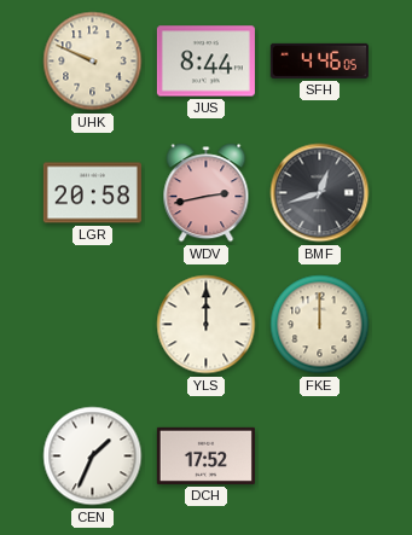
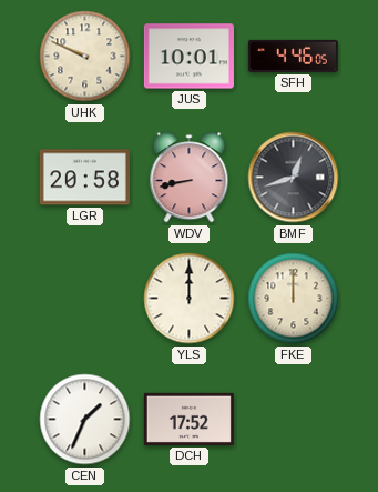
JUS: 8:44 -> 10:01 (188, 57)
WDV: 2:43 -> 8:43 (190, 178)
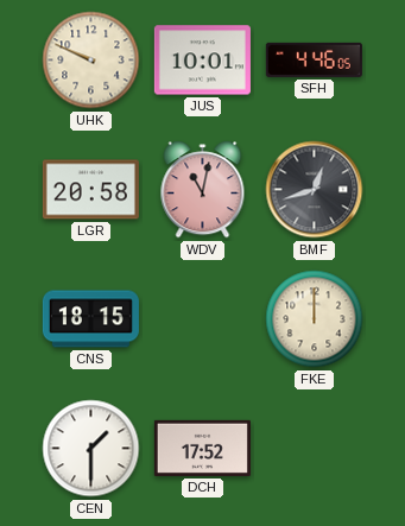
WDV: 8:43 -> 11:02 (203, 190)
CNS: none -> 18:15 (90, 319)
YLS: 12:00 -> none (190, 299)
CEN: 1:34 -> 1:30 (91, 449)
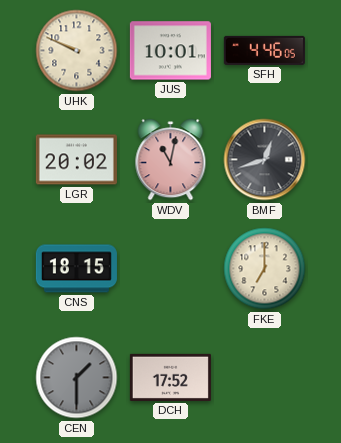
LGR: 20:58 -> 20:02 (76, 160)
FKE: 12:00 -> 7:00 (265, 269)
CEN dial: white -> grey (77, 378)
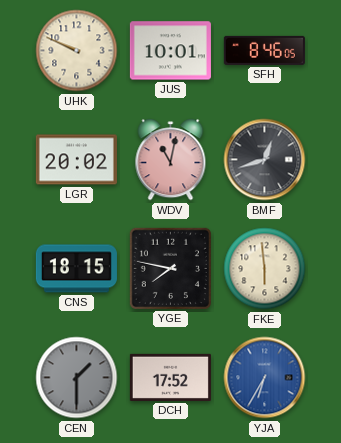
SFH: 4:46 -> 8:46 (264, 50)
YGE: none -> 7:47 (170, 268)
FKE: 7:00 -> 5:59 (265, 269)
YJA: none -> 6:35 (265, 378)
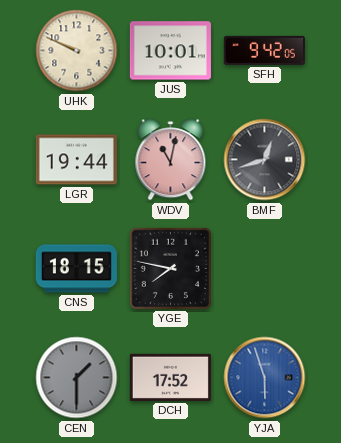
SFH: 8:46 -> 9:42 (264, 50)
LGR: 20:02 -> 19:44 (76, 160)
FKE: 5:59 -> none (265, 269)
YJA: 6:35 -> 5:57 (265, 378)
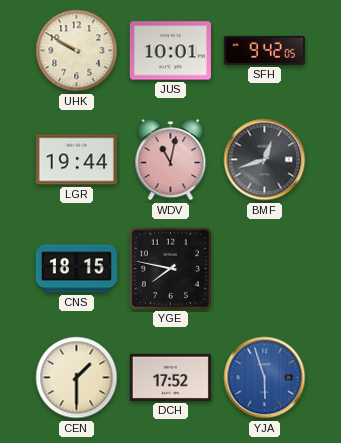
UHK: 9:49 -> 9:50 (77, 51)
CEN dial: grey -> cream (77, 378)
